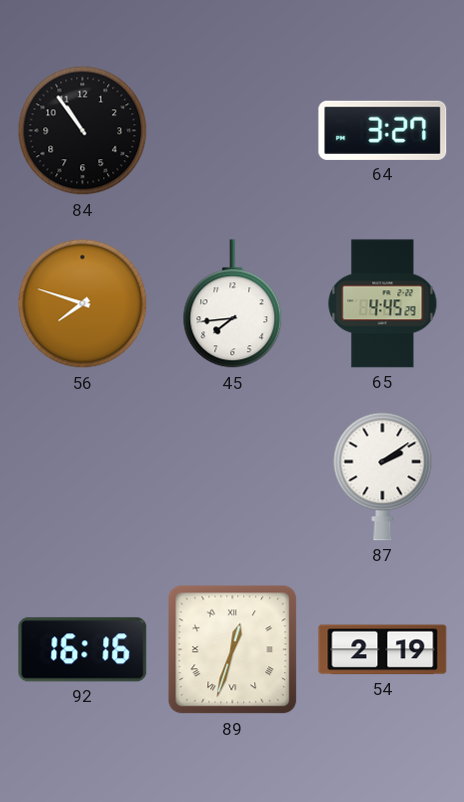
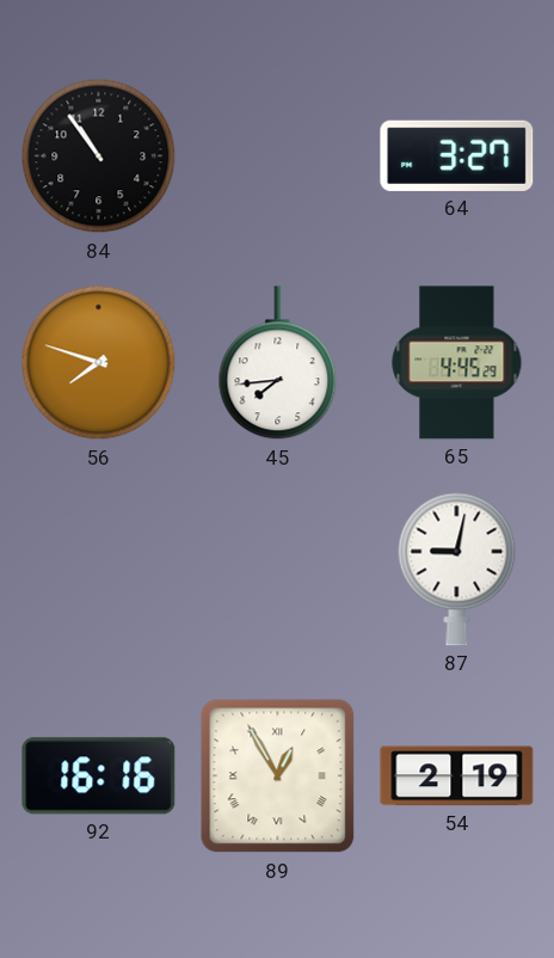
87: 2:09 -> 9:02 (457, 569)
89: 12:33 -> 12:55 (278, 776)
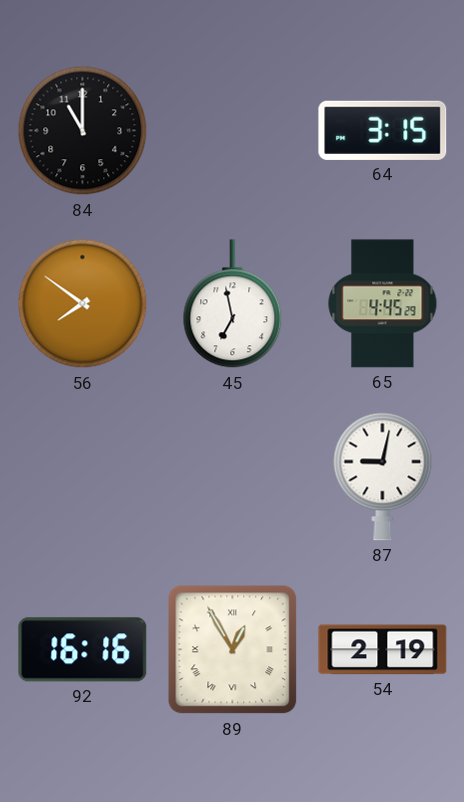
84: 10:54 -> 11:00 (83, 131)
64: 3:27 -> 3:15 (383, 130)
56: 7:48 -> 7:51 (83, 304)
45: 7:44 -> 6:58 (233, 304)
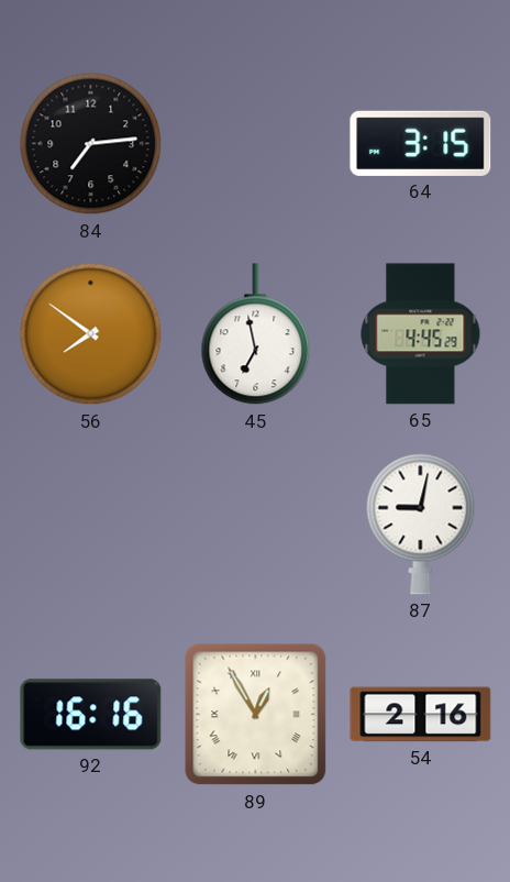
84: 11:00 -> 7:14 (91, 144)
54: 2:19 -> 2:16 (421, 715)
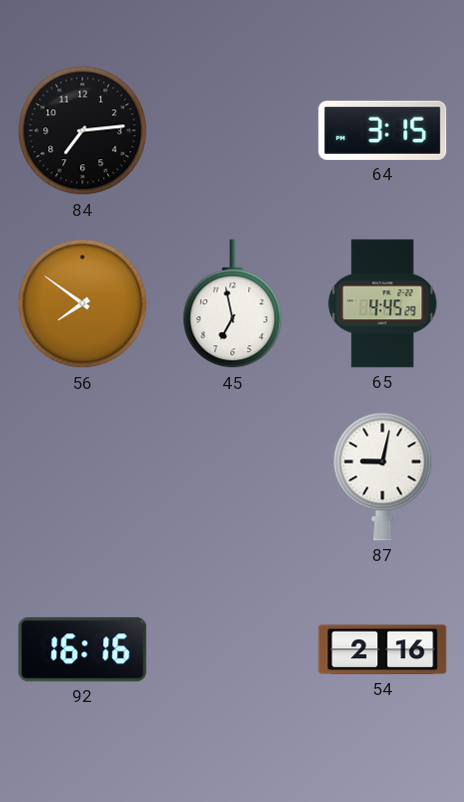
89: 12:55 -> none (256, 715)
